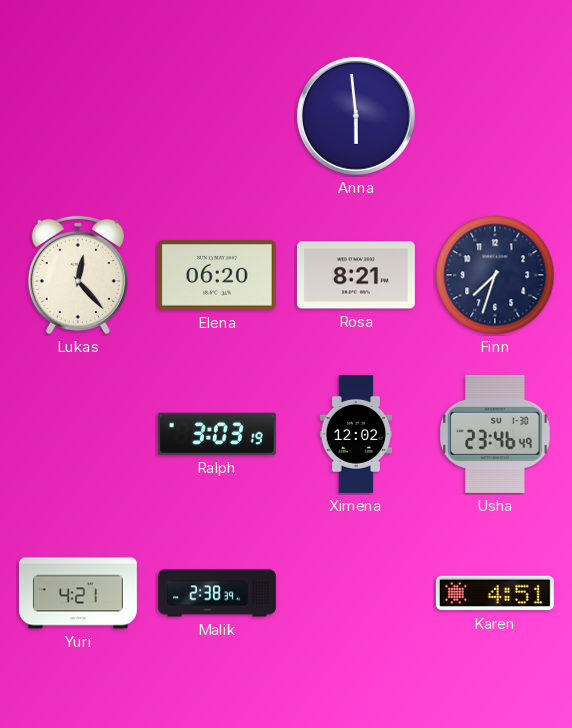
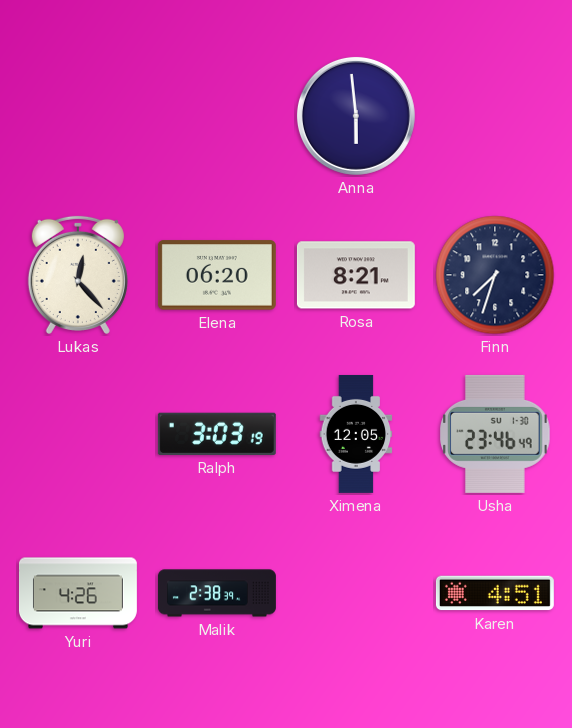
Ximena: 12:02 -> 12:05 (356, 434)
Yuri: 4:21 -> 4:26 (78, 593)
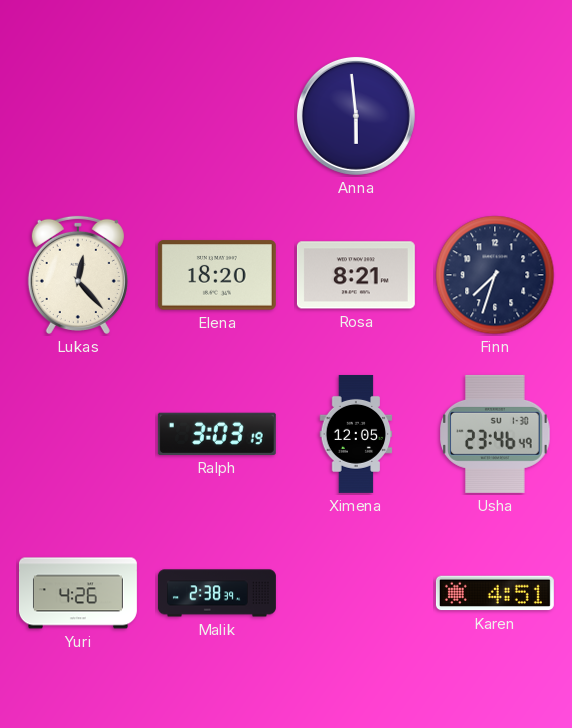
Elena: 06:20 -> 18:20 (217, 275)
